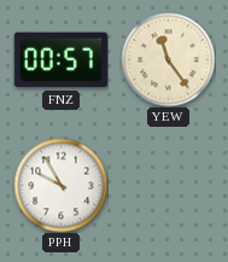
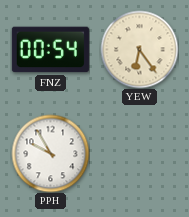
FNZ: 00:57 -> 00:54 (50, 50)
YEW: 11:24 -> 6:24 (139, 49)
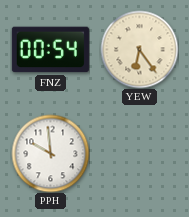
PPH: 9:55 -> 9:59 (50, 153)
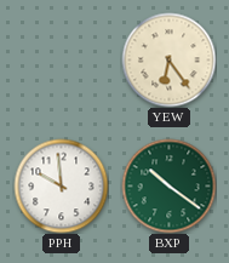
FNZ: 00:54 -> none (50, 50)
BXP: none -> 10:21 (168, 185)
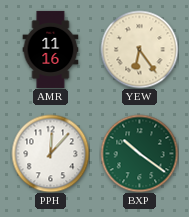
AMR: none -> 11:16 (51, 49)
PPH: 9:59 -> 12:07 (50, 153)
